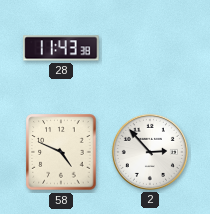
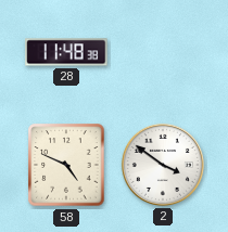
28: 11:43 -> 11:48 (66, 52)
2: 2:53 -> 3:51 (163, 165)
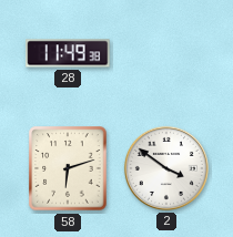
28: 11:48 -> 11:49 (68, 53)
58: 4:49 -> 6:12 (68, 168)
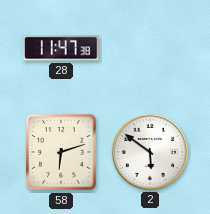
28: 11:49 -> 11:47 (61, 48)
2: 3:51 -> 5:51 (150, 152)
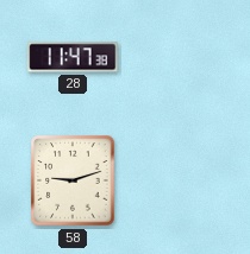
58: 6:12 -> 9:12 (73, 180)
2: 5:51 -> none (150, 152)
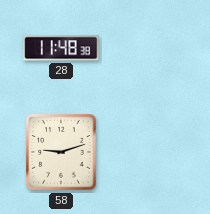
28: 11:47 -> 11:48 (61, 48)
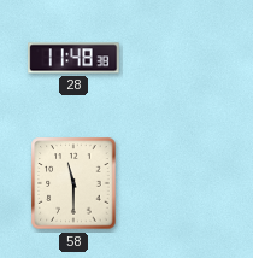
58: 9:12 -> 11:30 (73, 183)
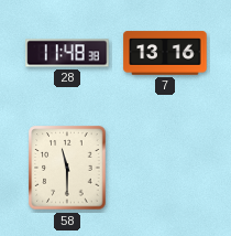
7: none -> 13:16 (165, 53)
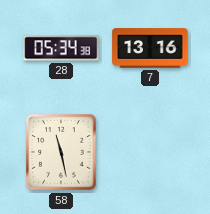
28: 11:48 -> 05:34 (61, 48)
58: 11:30 -> 11:28 (61, 152)
